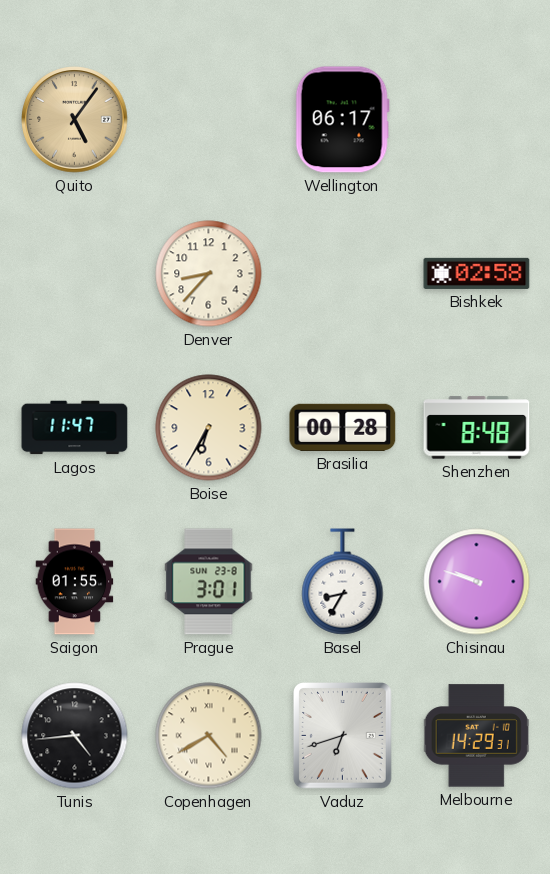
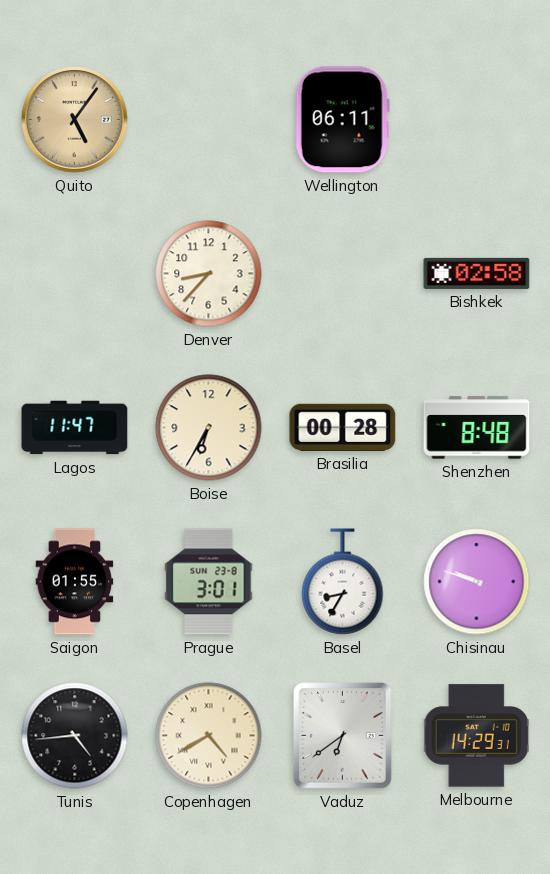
Wellington: 06:17 -> 06:11 (342, 120)
Vaduz: 6:42 -> 6:39 (343, 736)
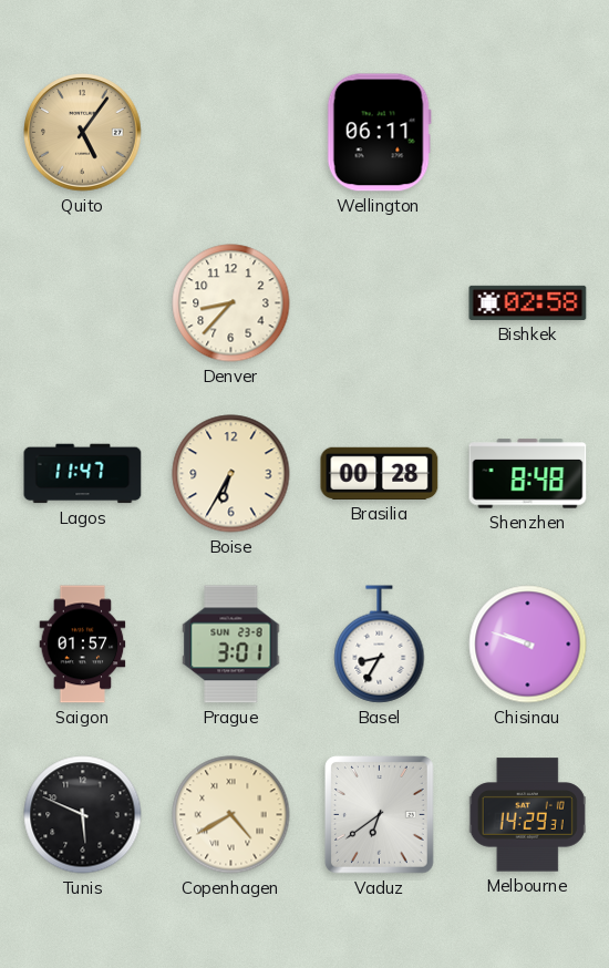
Saigon: 01:55 -> 01:57 (83, 645)
Tunis: 4:44 -> 5:49 (83, 815)
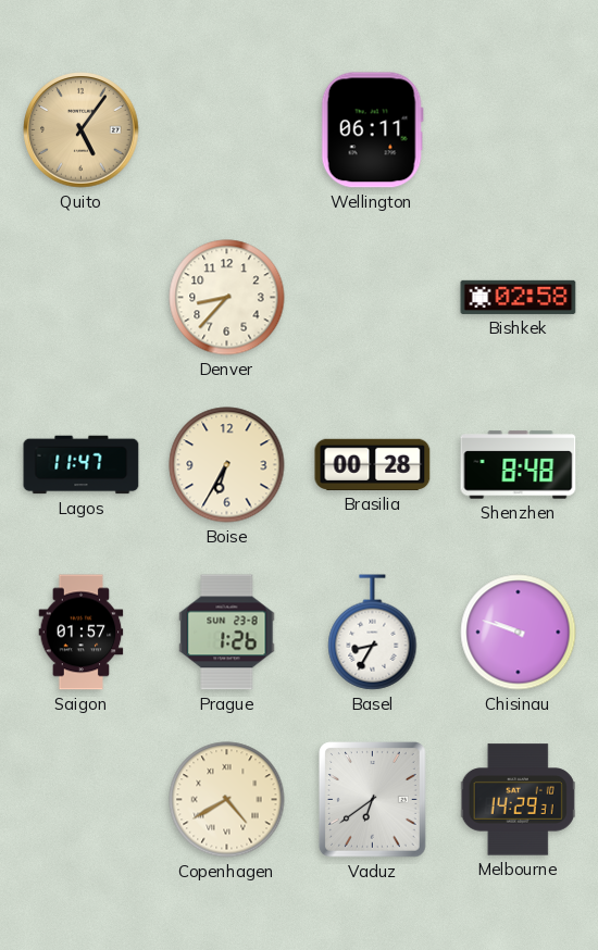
Prague: 3:01 -> 1:26 (227, 633)
Tunis: 5:49 -> none (83, 815)
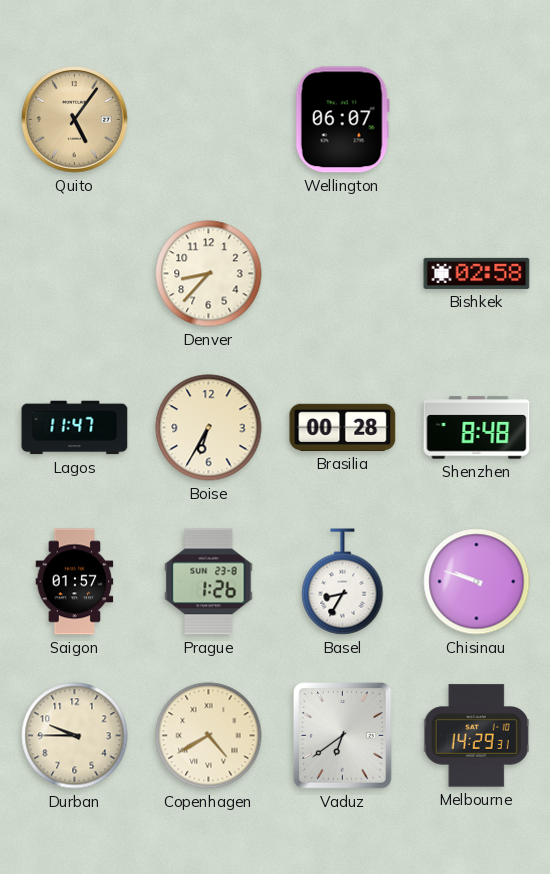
Wellington: 06:11 -> 06:07 (342, 120)
Durban: none -> 9:45 (75, 736)
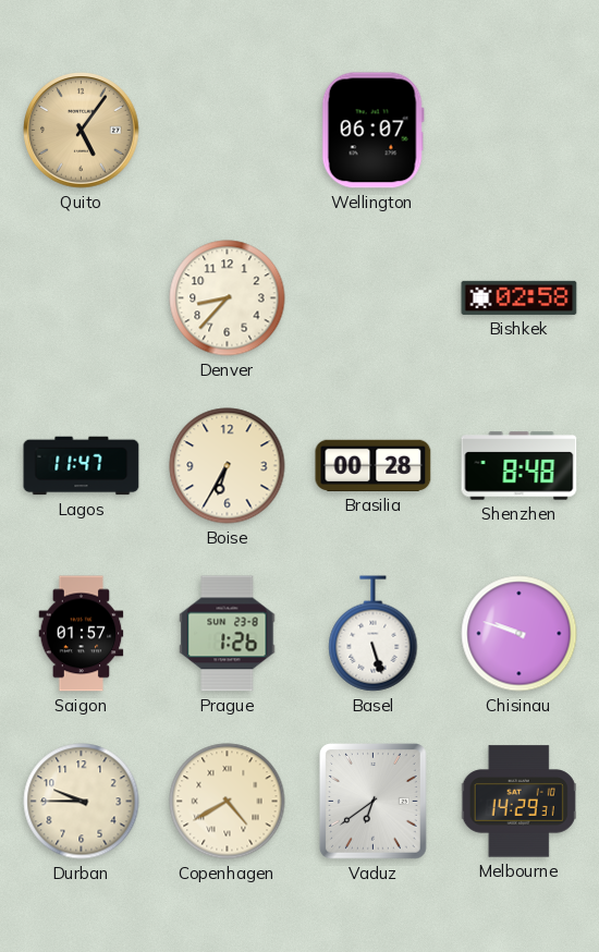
Basel: 8:35 -> 5:27 (374, 634)
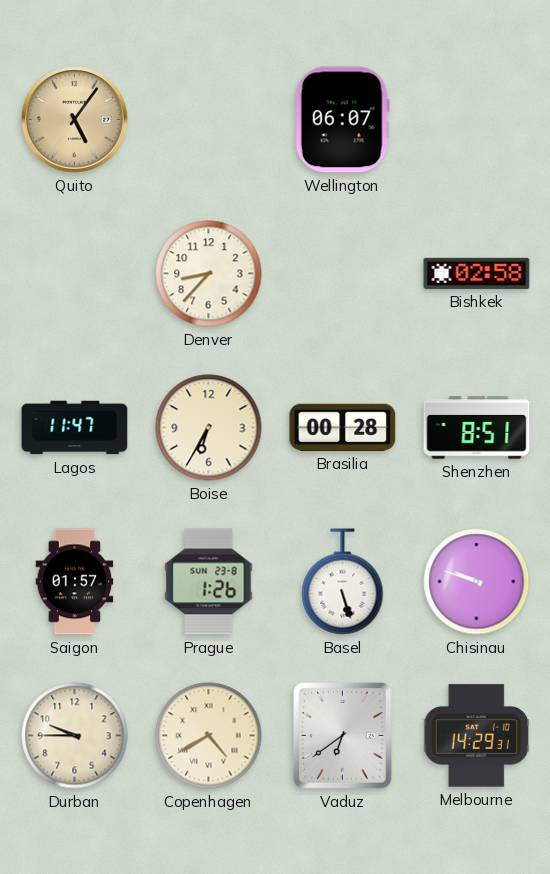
Shenzhen: 8:48 -> 8:51 (477, 428)
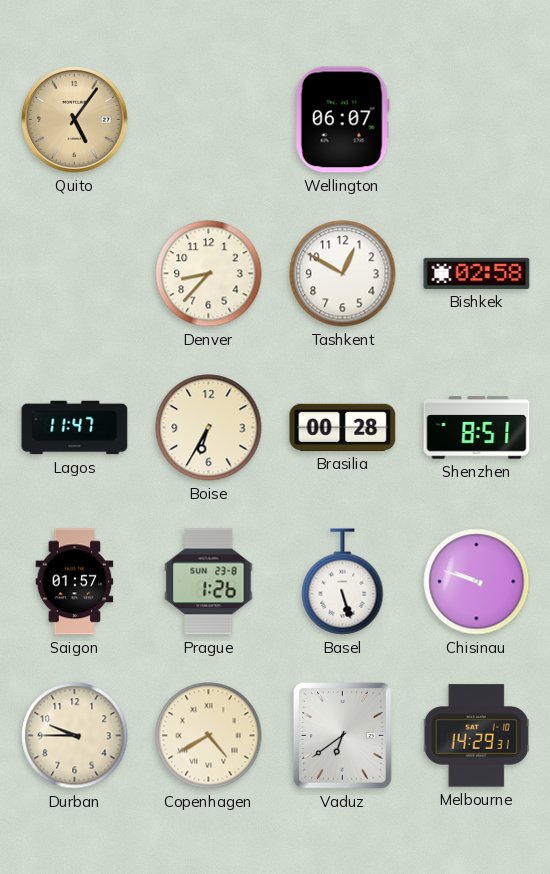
Tashkent: none -> 12:50 (343, 274)
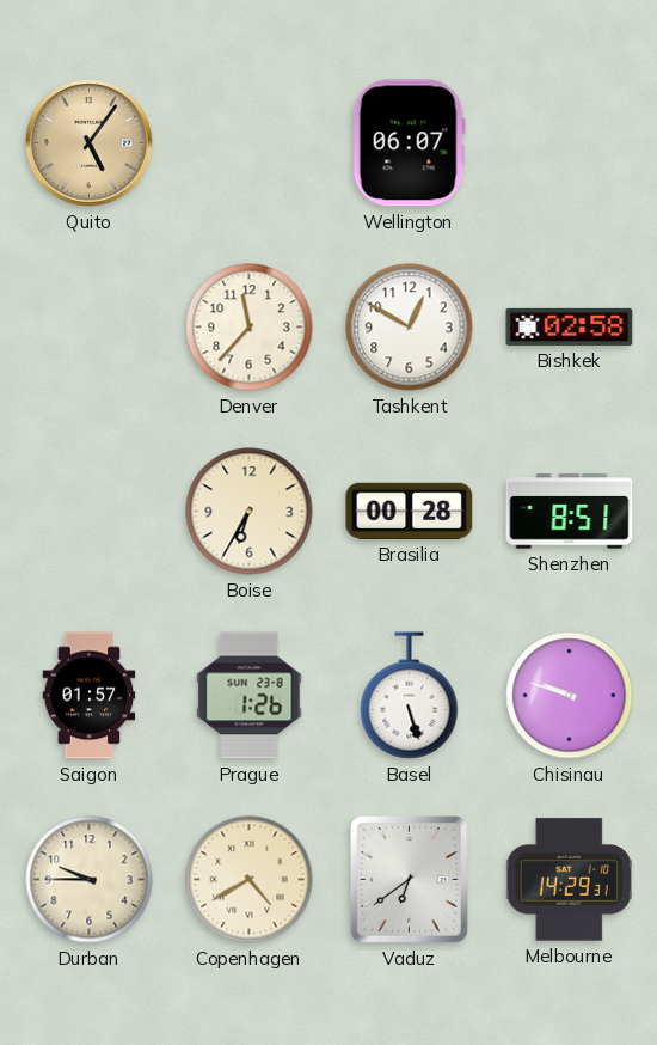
Denver: 8:37 -> 11:37 (250, 328)
Lagos: 11:47 -> none (75, 428)
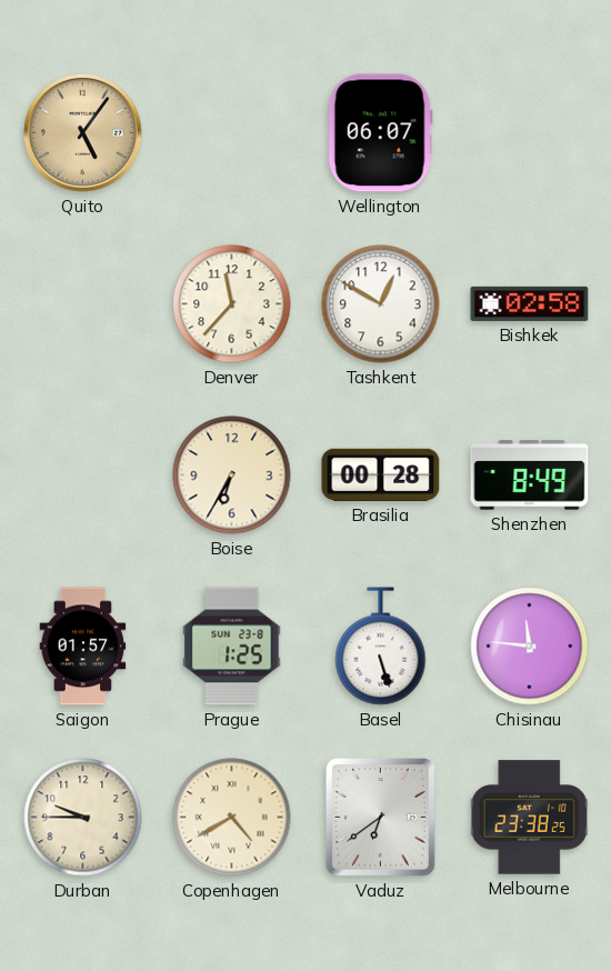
Shenzhen: 8:51 -> 8:49 (530, 476)
Prague: 1:26 -> 1:25 (232, 647)
Chisinau: 9:48 -> 11:46 (530, 647)
Melbourne: 14:29 -> 23:38 (529, 818)
